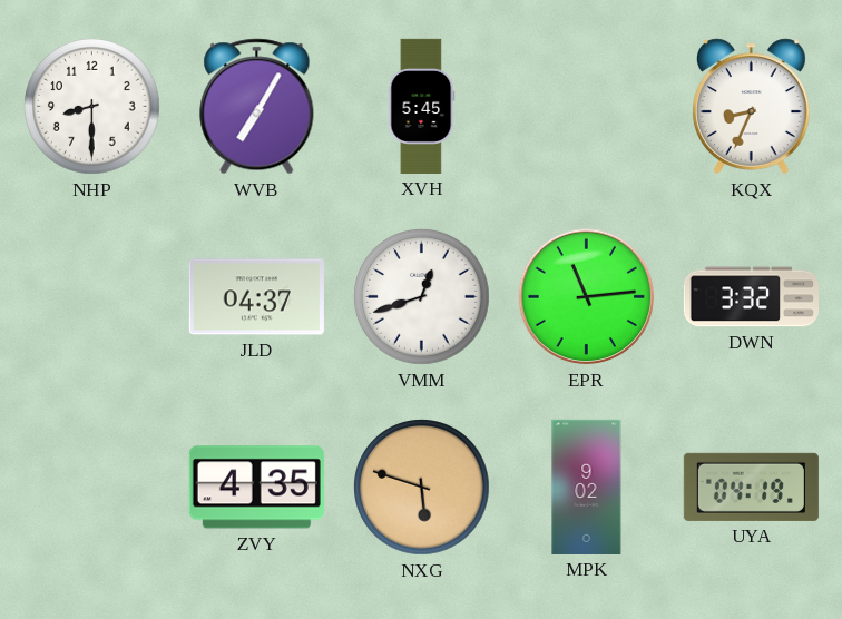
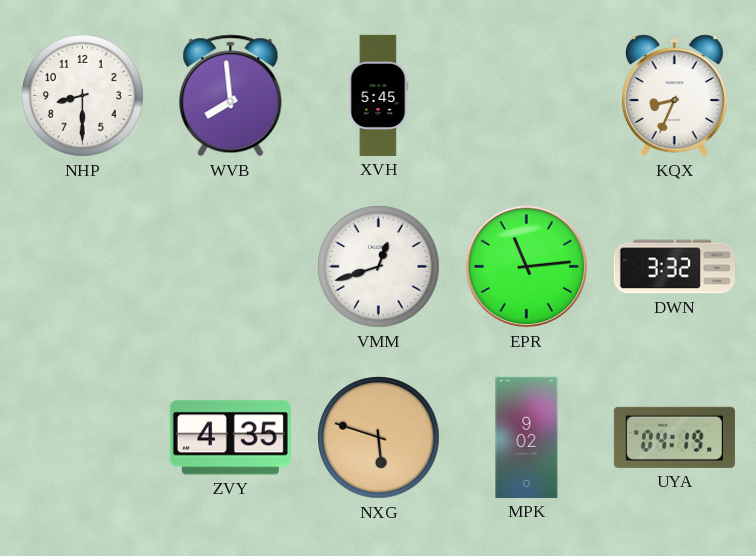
WVB: 7:05 -> 7:59 (231, 96)
JLD: 04:37 -> none (256, 297)
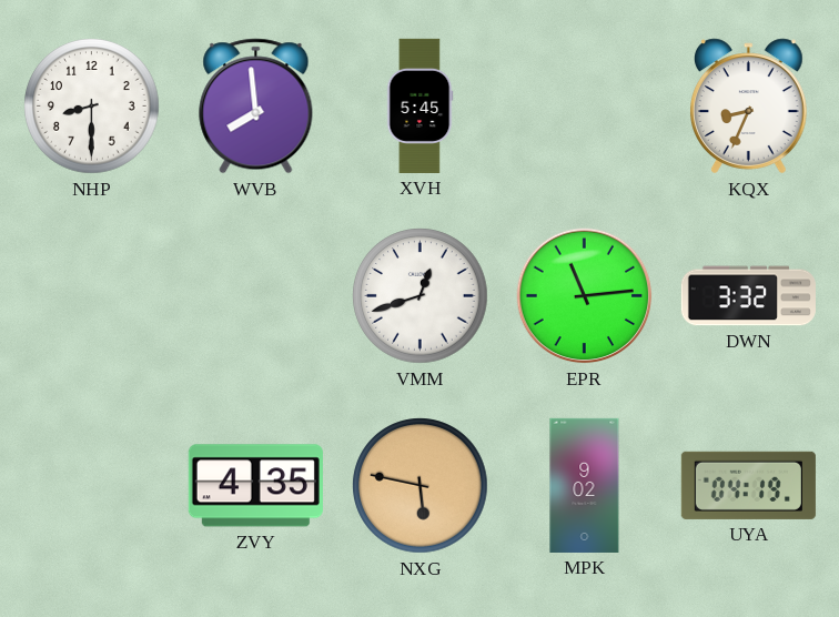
NXG: 5:48 -> 5:47 (421, 486)
